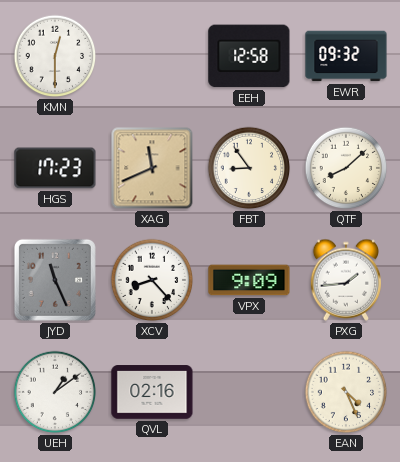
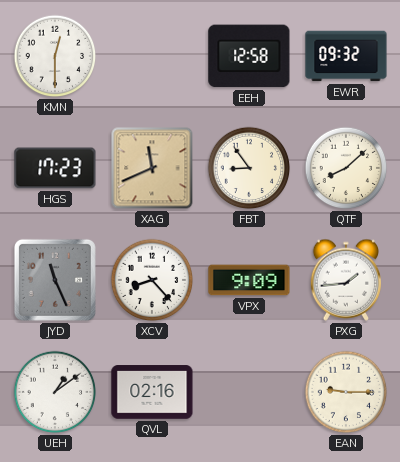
EAN: 4:26 -> 9:15 (346, 392)
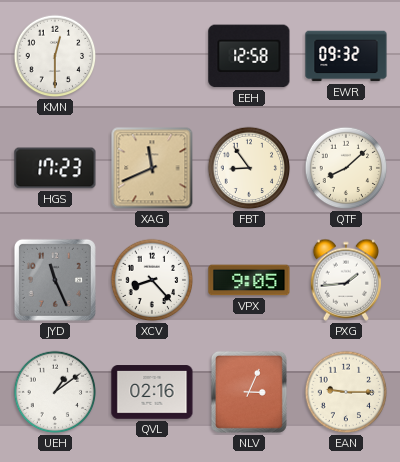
VPX: 9:09 -> 9:05 (249, 280)
NLV: none -> 3:04 (249, 392)
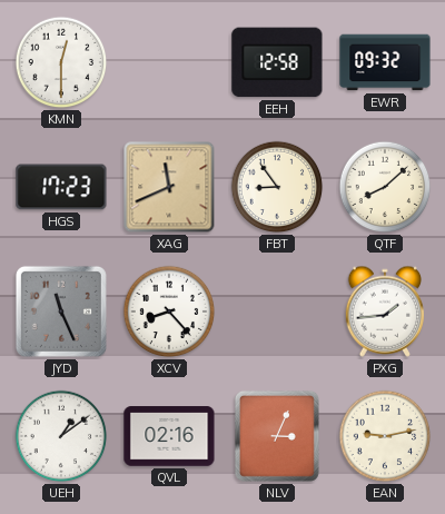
VPX: 9:05 -> none (249, 280)
EAN: 9:15 -> 9:13 (385, 436)
